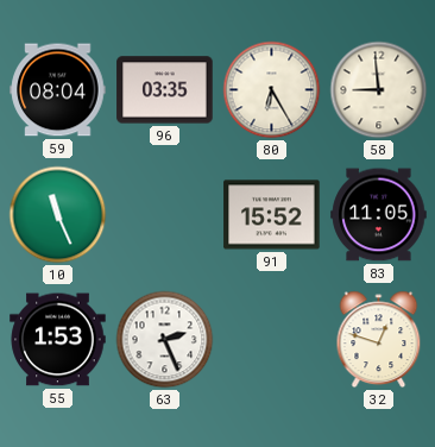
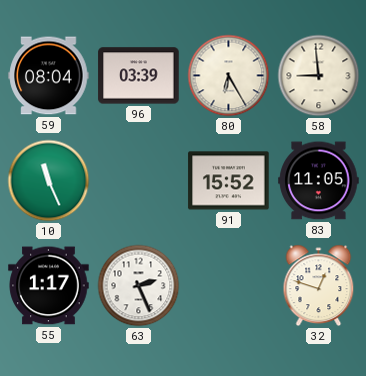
96: 03:35 -> 03:39 (139, 76)
55: 1:53 -> 1:17 (49, 286)
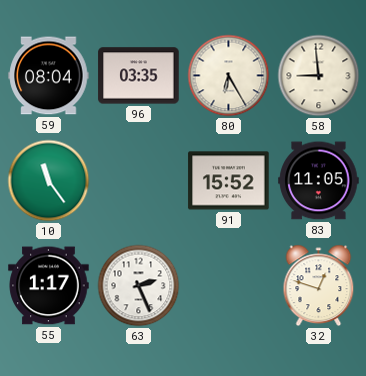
96: 03:39 -> 03:35 (139, 76)
10: 11:26 -> 11:24 (49, 181)
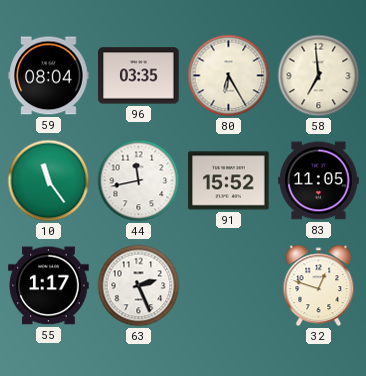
58: 8:59 -> 6:59 (319, 76)
44: none -> 11:43 (139, 181)
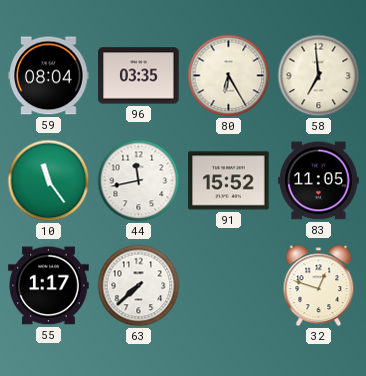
63: 2:26 -> 7:38 (139, 286)
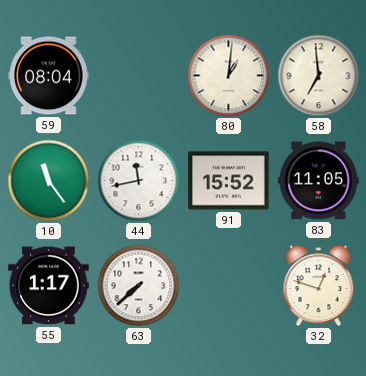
96: 03:35 -> none (139, 76)
80: 6:25 -> 1:01 (229, 76)
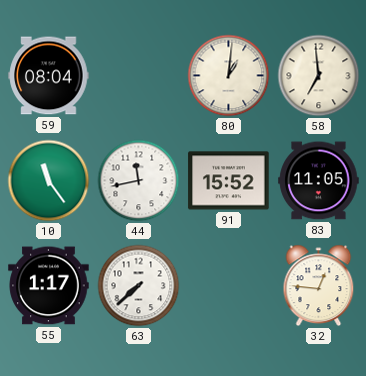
32: 12:48 -> 12:46 (319, 286)
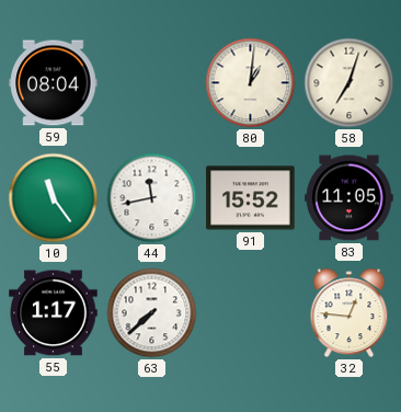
58: 6:59 -> 7:03 (350, 83)
